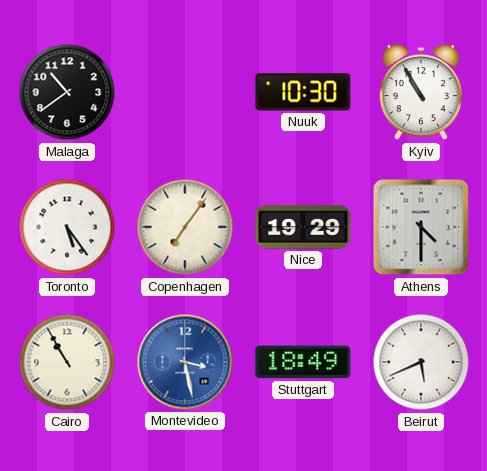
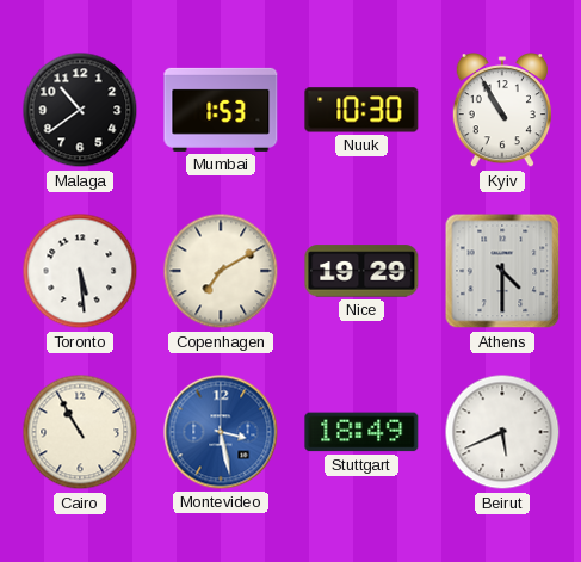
Mumbai: none -> 1:53 (221, 110)
Toronto: 5:24 -> 5:29 (80, 271)
Copenhagen: 7:06 -> 7:10 (221, 271)
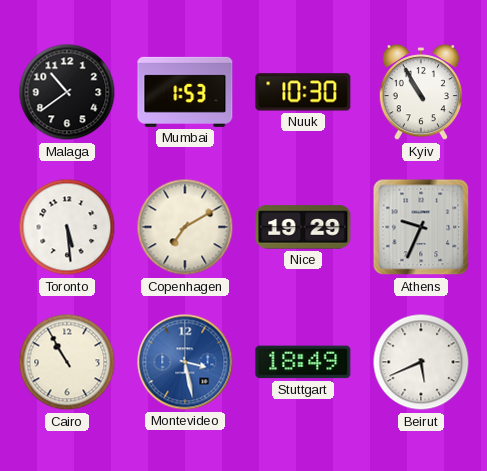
Athens: 4:30 -> 9:34 (421, 227)
